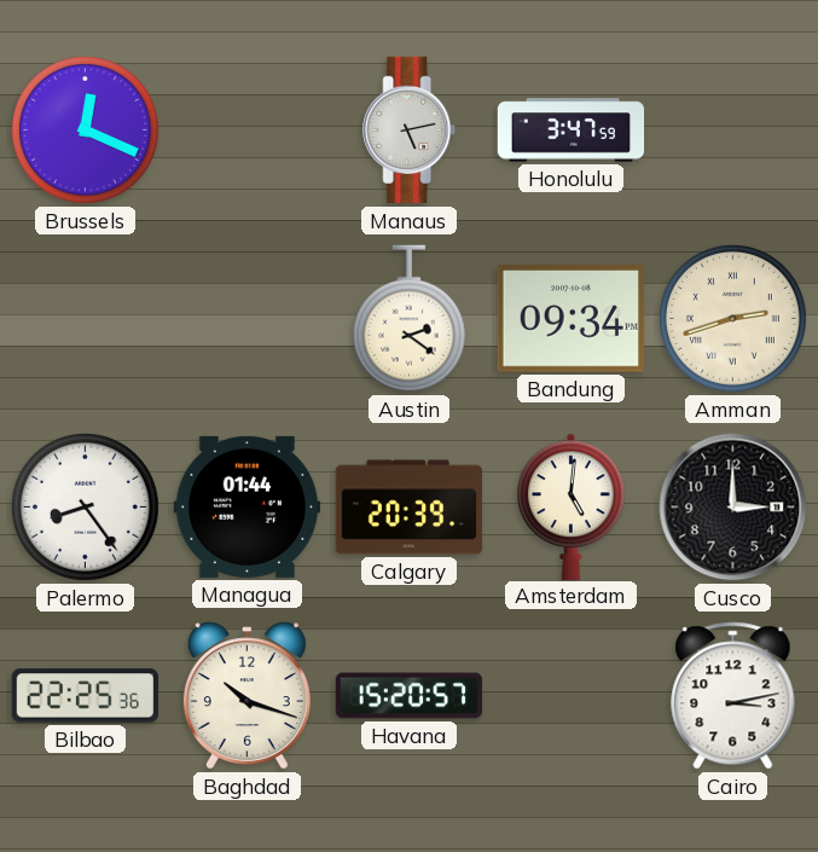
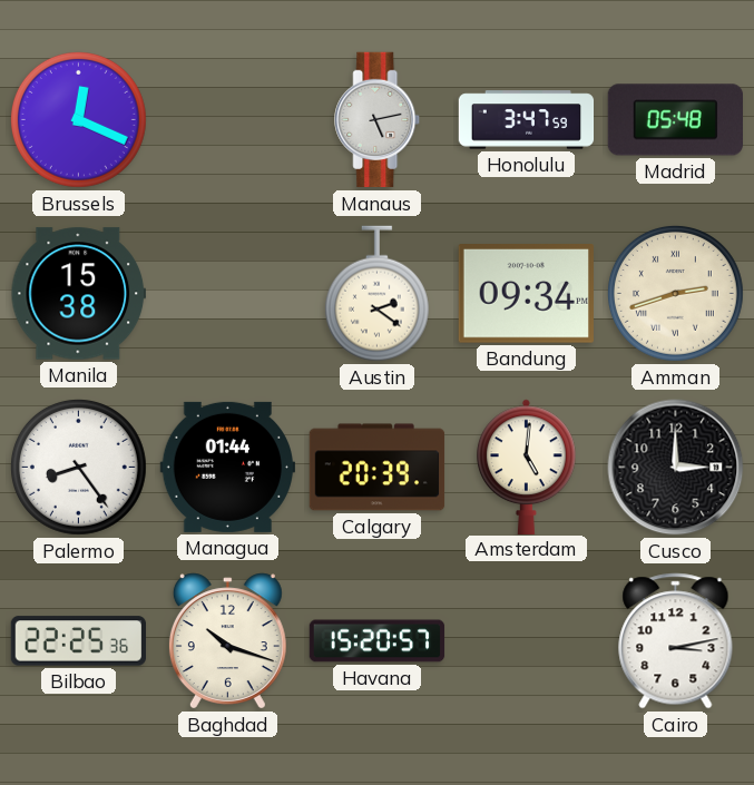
Madrid: none -> 05:48 (675, 120)
Manila: none -> 15:38 (78, 294)
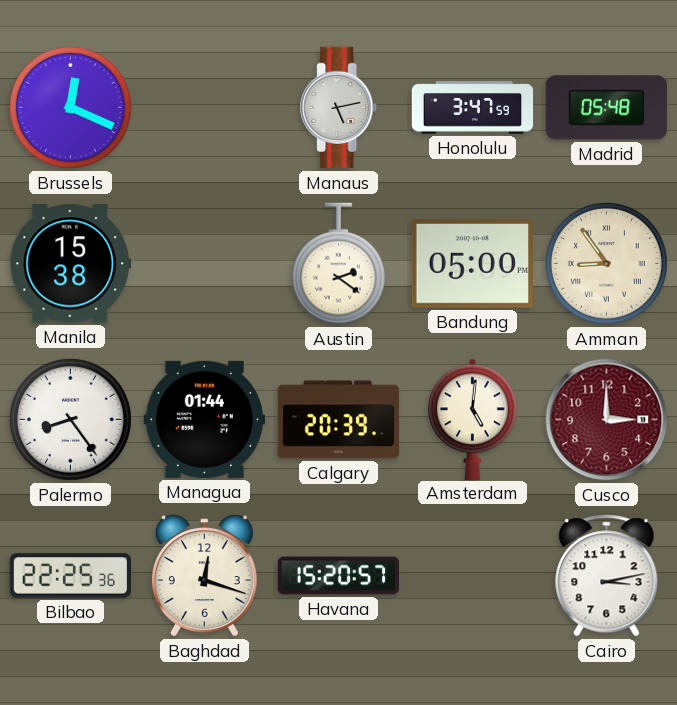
Bandung: 09:34 -> 05:00 (472, 264)
Amman: 2:42 -> 8:54 (606, 263)
Cusco dial: black -> burgundy (607, 420)
Baghdad: 10:18 -> 12:18 (204, 576)
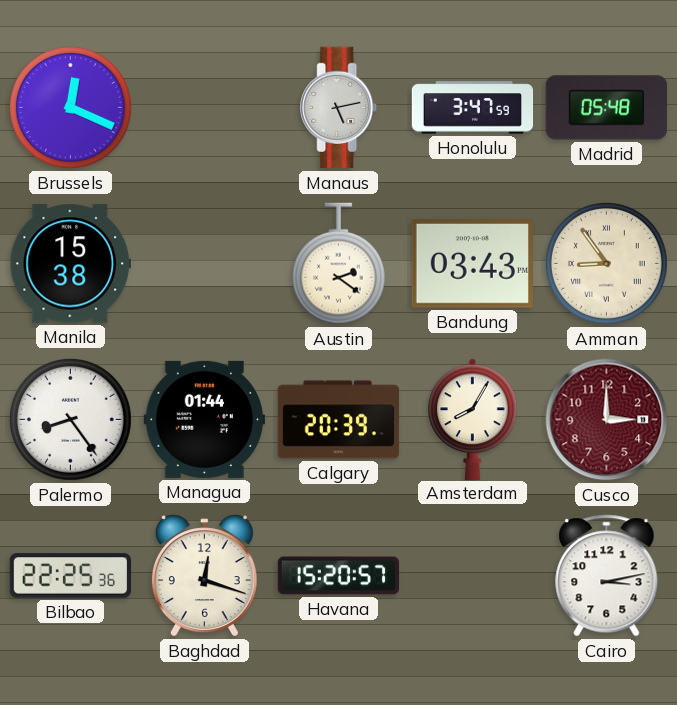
Bandung: 05:00 -> 03:43 (472, 264)
Amsterdam: 5:01 -> 8:05 (473, 419)
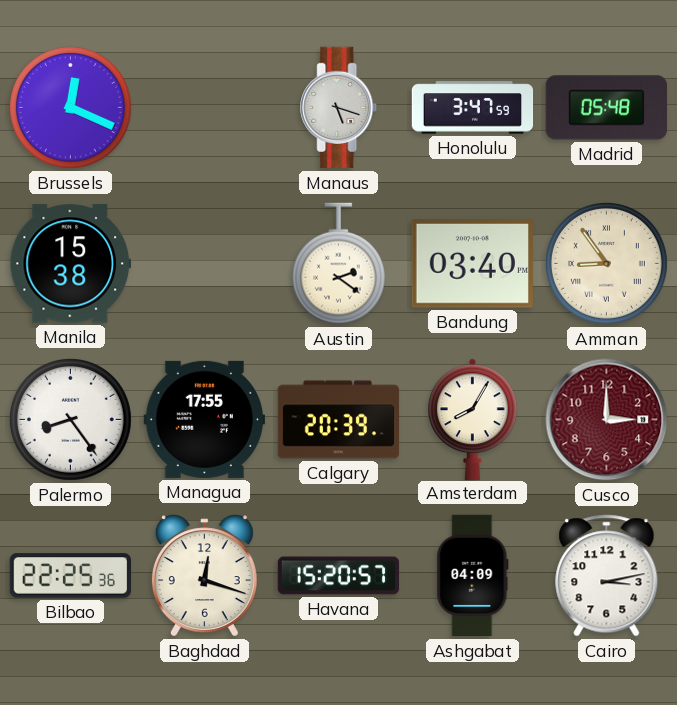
Manaus: 5:13 -> 5:18 (339, 108)
Bandung: 03:43 -> 03:40 (472, 264)
Managua: 01:44 -> 17:55 (204, 419)
Ashgabat: none -> 04:09 (473, 576)
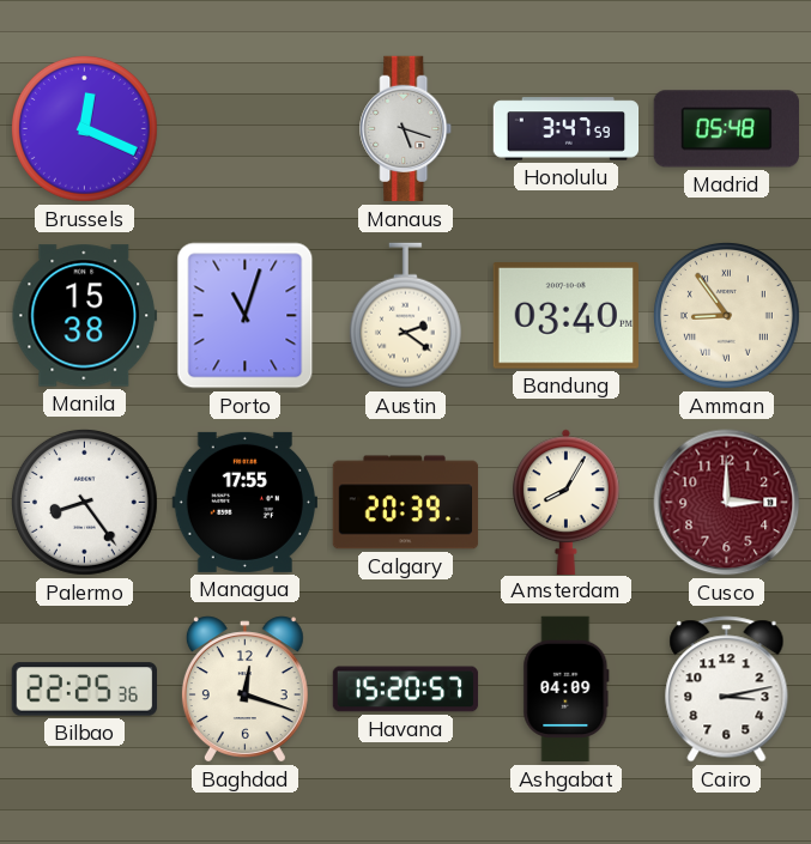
Porto: none -> 11:03 (246, 316)
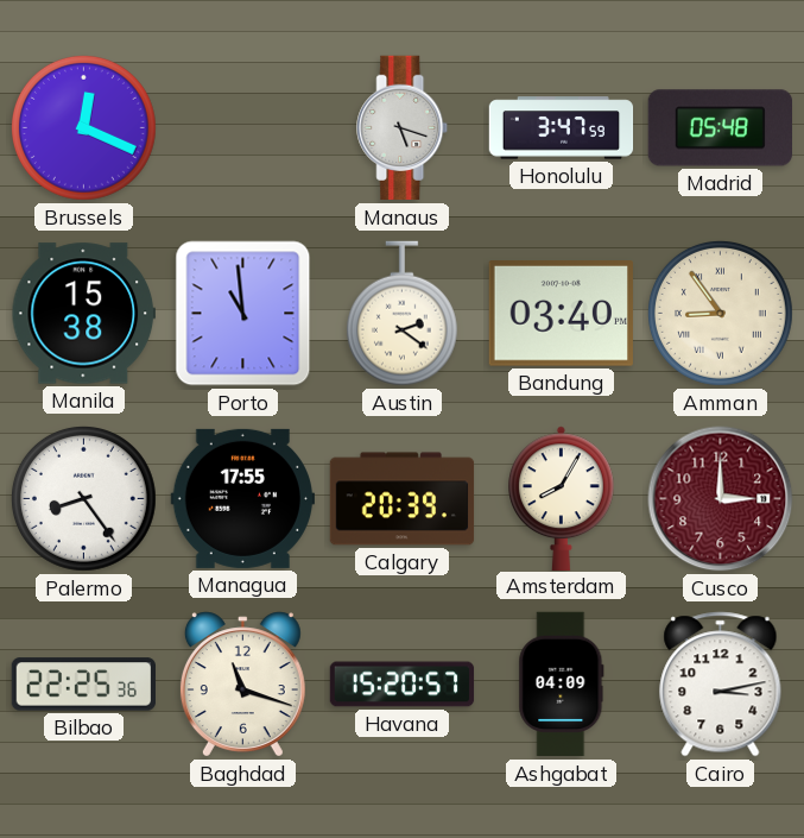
Porto: 11:03 -> 10:59 (243, 314)
Baghdad: 12:18 -> 11:18 (242, 685)
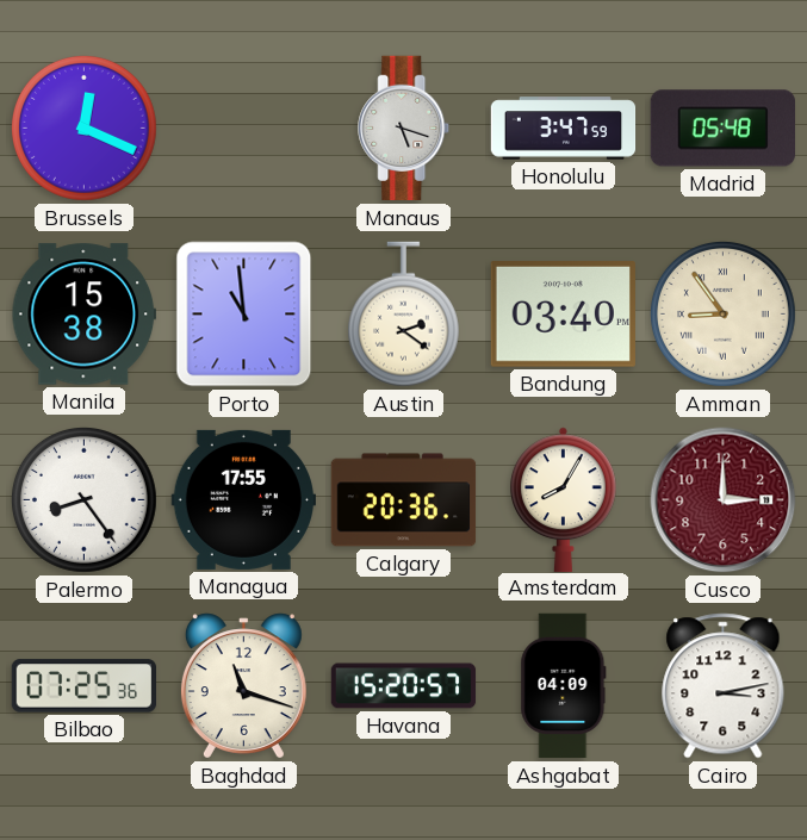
Calgary: 20:39 -> 20:36 (404, 500)
Bilbao: 22:25 -> 07:25 (83, 686)
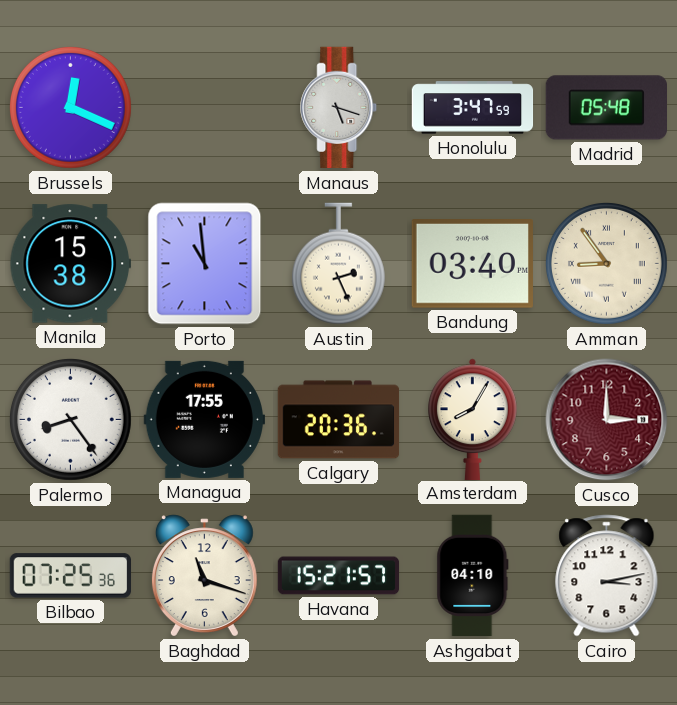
Austin: 2:21 -> 2:26 (338, 264)
Havana: 15:20 -> 15:21 (339, 576)
Ashgabat: 04:09 -> 04:10 (473, 576)
